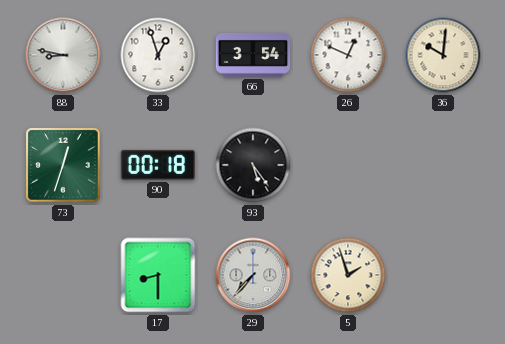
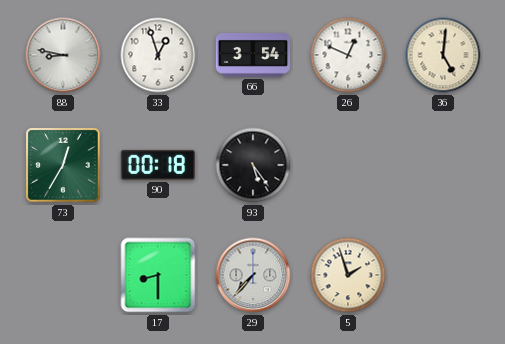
36: 10:01 -> 5:01 (443, 55)
73: 12:33 -> 12:35 (63, 165)
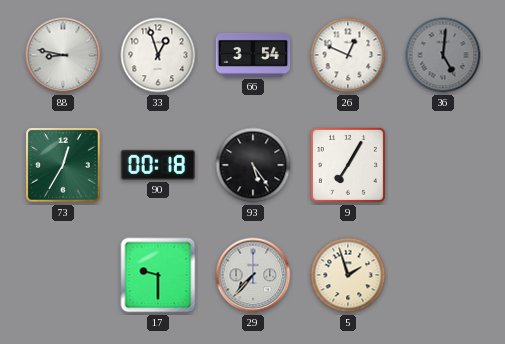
36 dial: cream -> grey (443, 55)
9: none -> 7:05 (348, 165)
17: 8:30 -> 9:30 (158, 275)
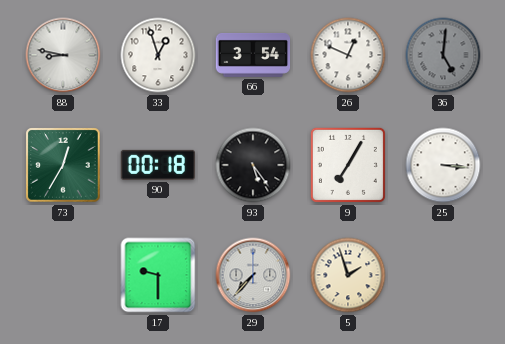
25: none -> 3:16 (443, 165)
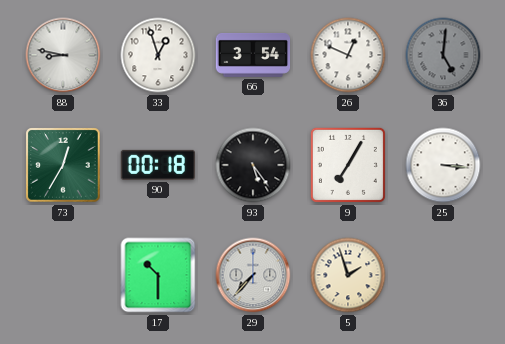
17: 9:30 -> 10:30 (158, 275)
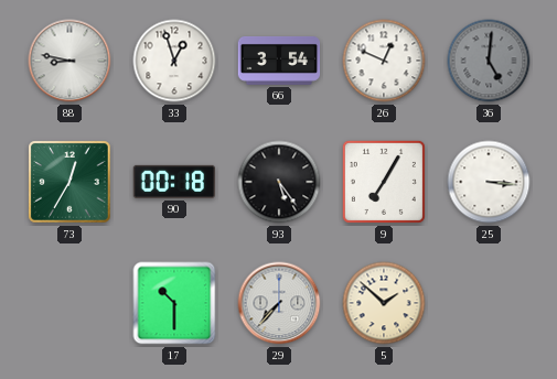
5: 1:57 -> 1:52 (384, 303)
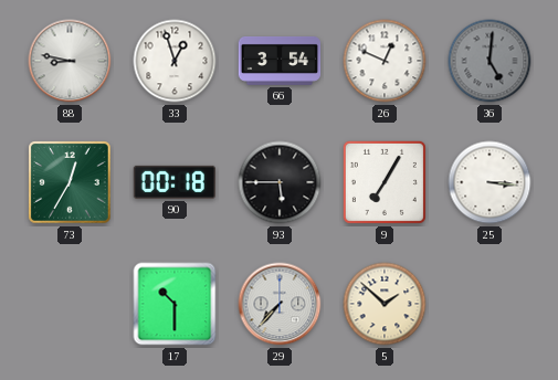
93: 5:24 -> 5:45 (280, 182)
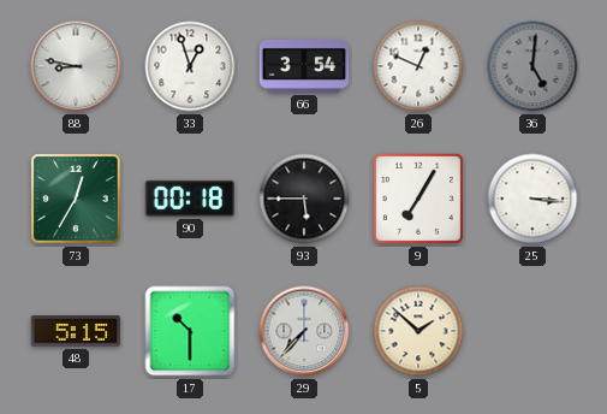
48: none -> 5:15 (75, 331)
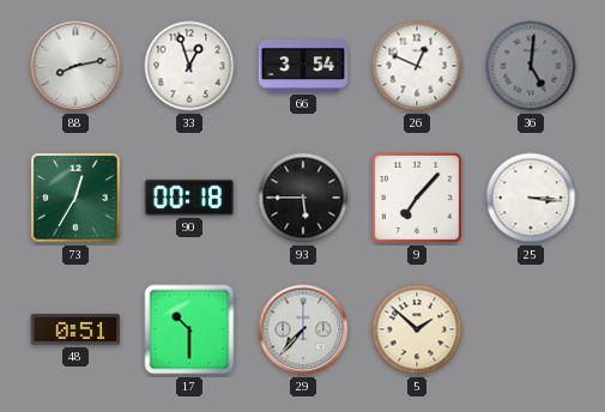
88: 8:47 -> 8:13 (75, 66)
9: 7:05 -> 7:07 (417, 198)
48: 5:15 -> 0:51 (74, 329)
